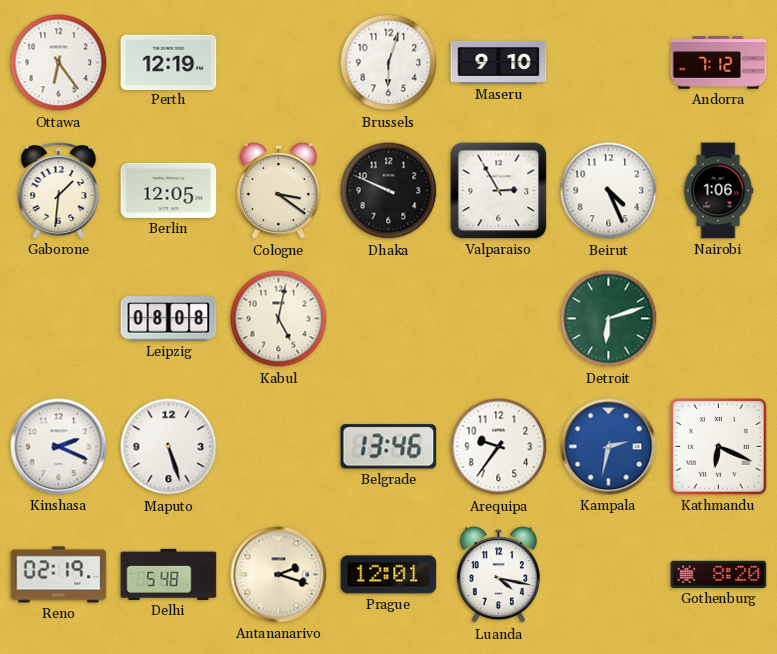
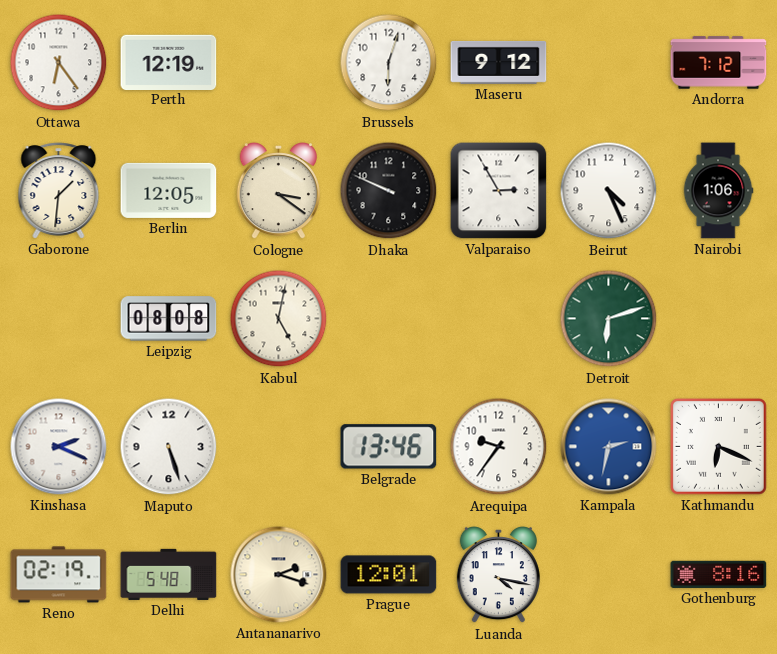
Maseru: 9:10 -> 9:12 (499, 62)
Gothenburg: 8:20 -> 8:16 (719, 574)
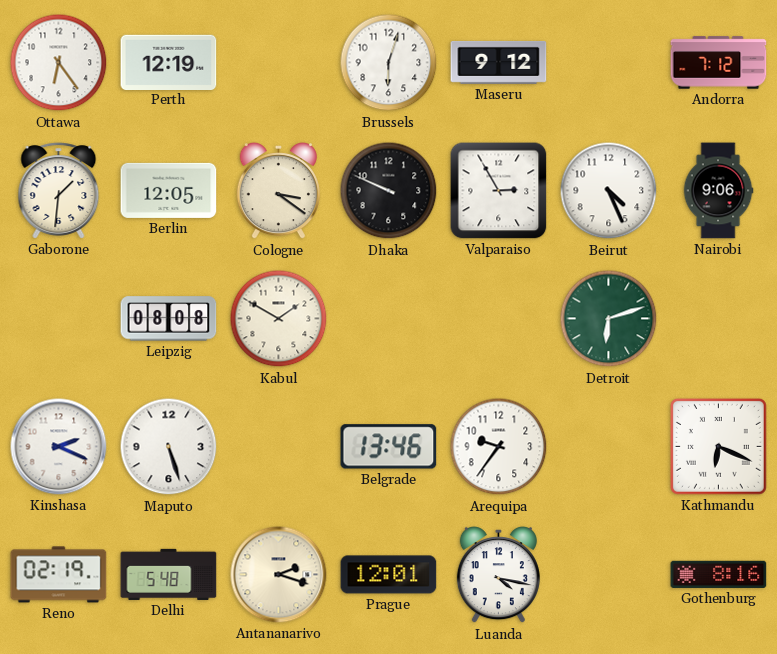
Nairobi: 1:06 -> 9:06 (718, 191)
Kabul: 5:02 -> 1:50 (279, 319)
Kampala: 2:32 -> none (609, 447)
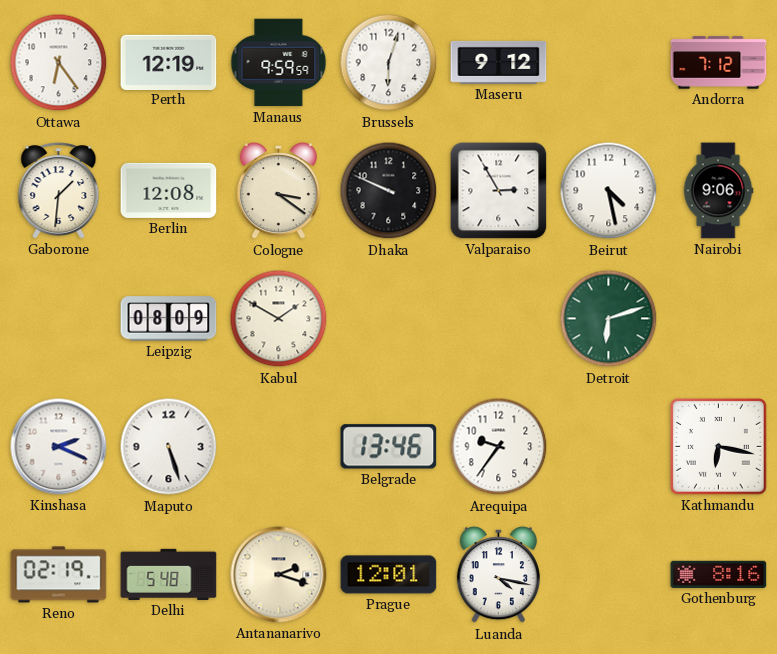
Manaus: none -> 9:59 (279, 63)
Berlin: 12:05 -> 12:08 (169, 190)
Beirut: 4:26 -> 4:28 (609, 191)
Leipzig: 08:08 -> 08:09 (169, 319)
Kathmandu: 6:19 -> 6:17 (718, 446)
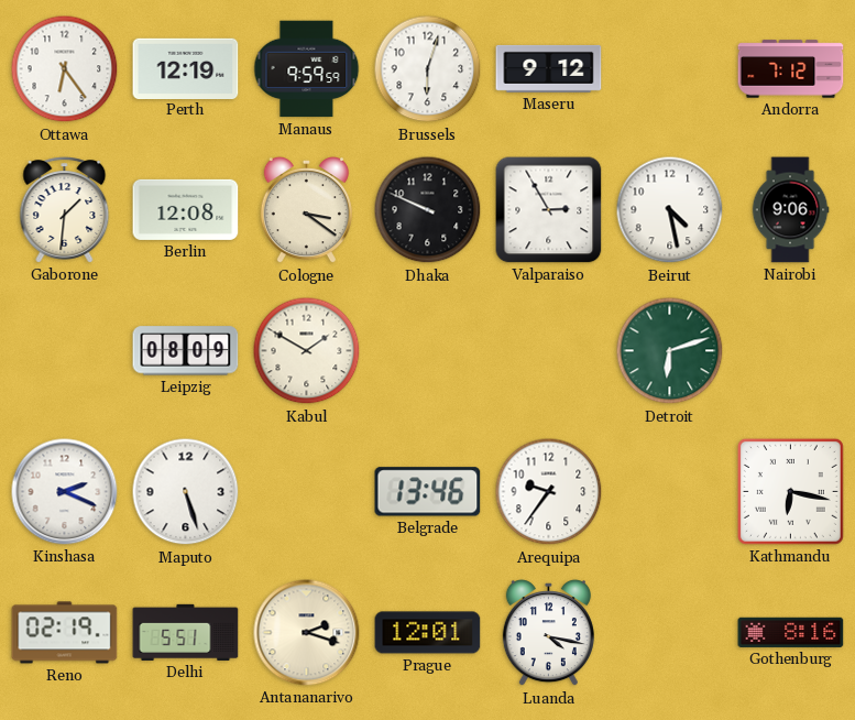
Delhi: 5:48 -> 5:51 (186, 632)
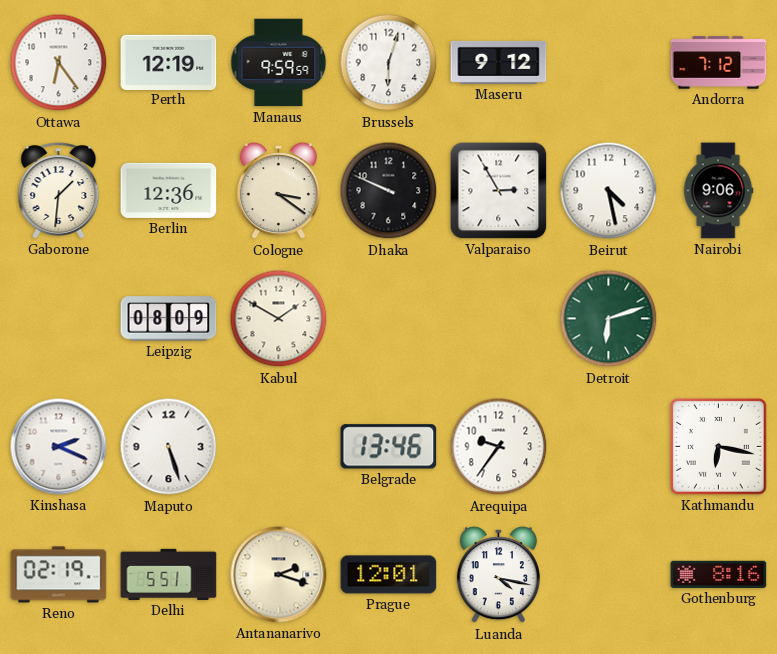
Berlin: 12:08 -> 12:36 (169, 190)
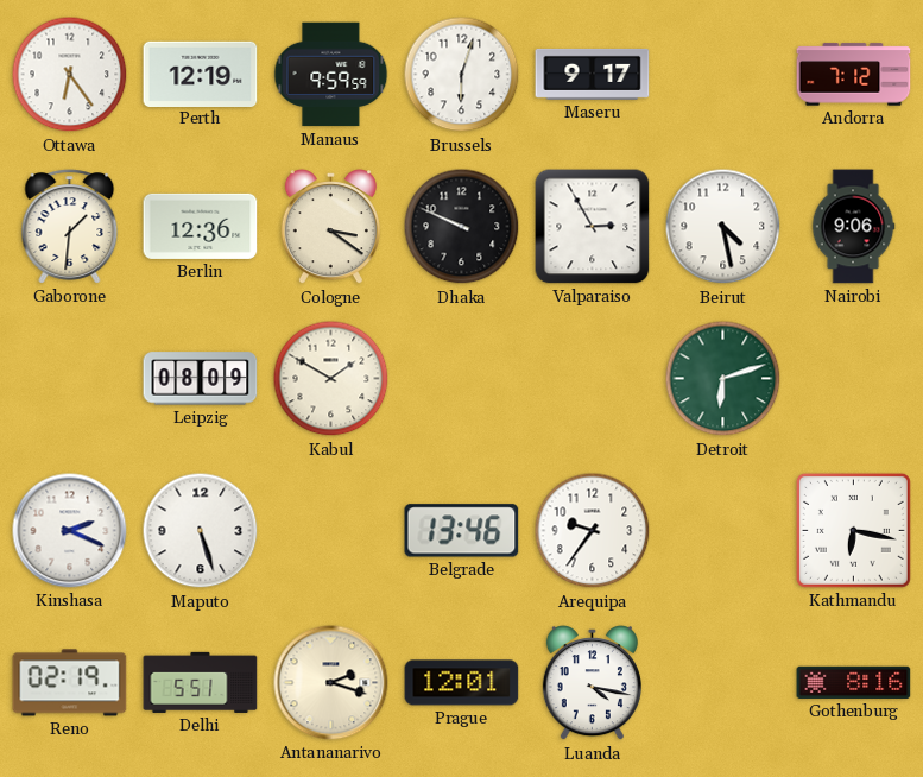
Maseru: 9:12 -> 9:17 (593, 74)
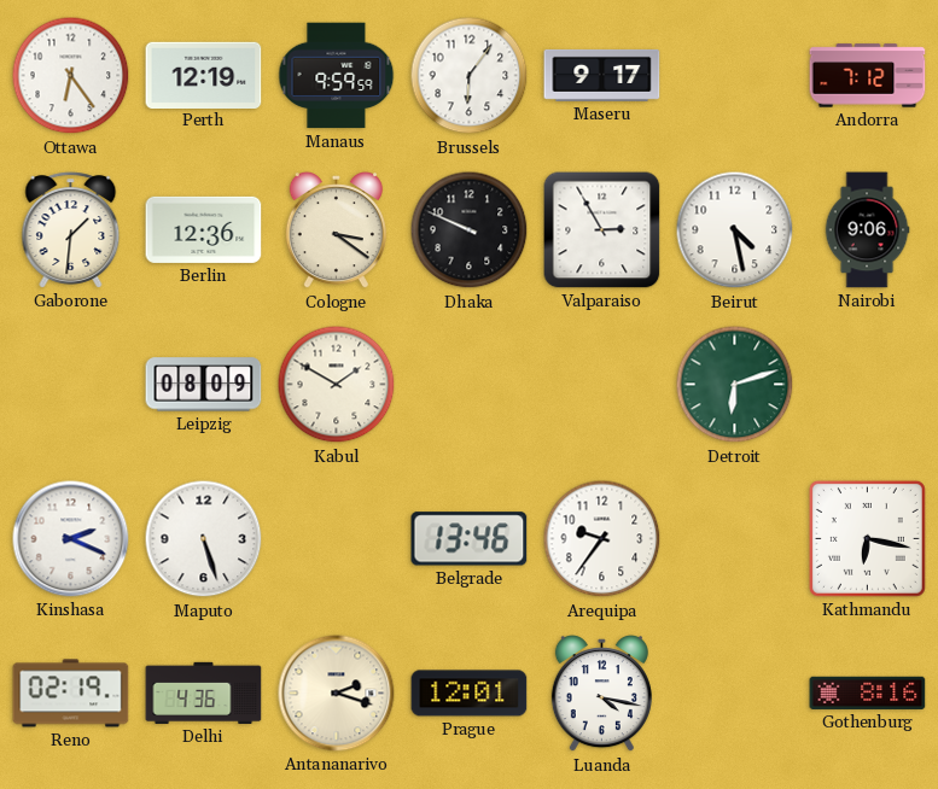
Brussels: 6:03 -> 6:06 (470, 76)
Delhi: 5:51 -> 4:36 (204, 692)
